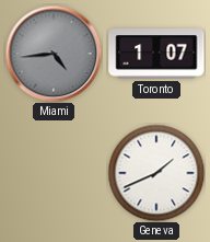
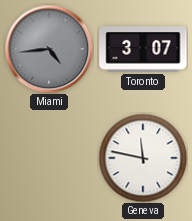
Toronto: 1:07 -> 3:07 (143, 49)
Geneva: 1:41 -> 11:47 (143, 158)
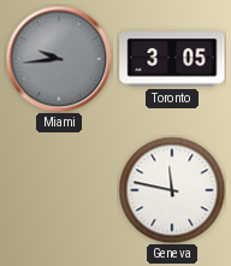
Miami: 4:44 -> 9:44 (59, 59)
Toronto: 3:07 -> 3:05 (172, 59)
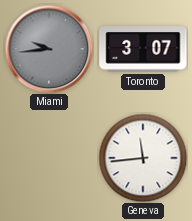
Toronto: 3:05 -> 3:07 (143, 49)
Geneva: 11:47 -> 11:44 (143, 158)
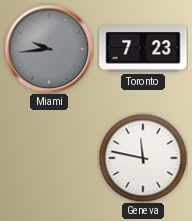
Toronto: 3:07 -> 7:23 (143, 49)
Geneva: 11:44 -> 11:47 (143, 158)
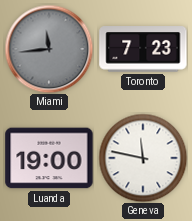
Miami: 9:44 -> 11:44 (49, 49)
Luanda: none -> 19:00 (49, 158)
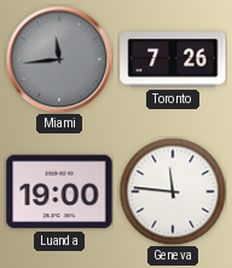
Toronto: 7:23 -> 7:26 (173, 59)
Geneva: 11:47 -> 11:46 (173, 192)
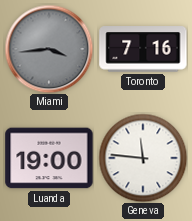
Miami: 11:44 -> 3:44 (49, 49)
Toronto: 7:26 -> 7:16 (143, 49)
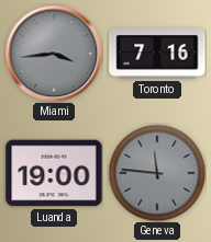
Geneva dial: white -> grey (157, 173)
